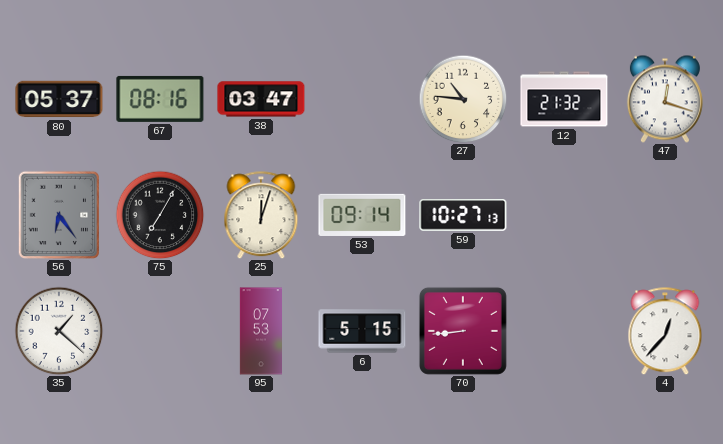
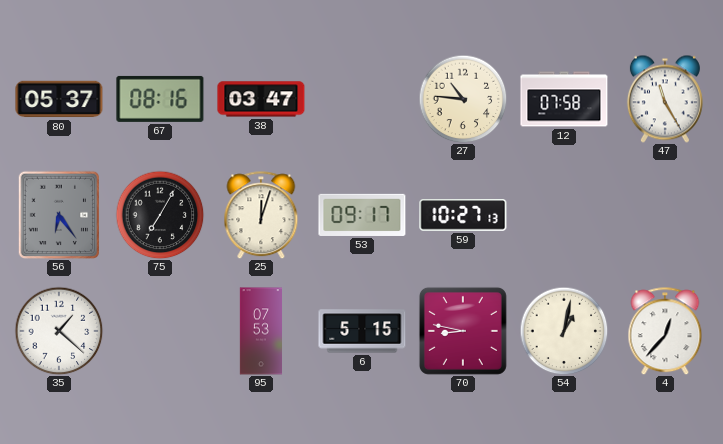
12: 21:32 -> 07:58 (564, 99)
47: 12:18 -> 11:25 (665, 99)
53: 09:14 -> 09:17 (362, 215)
70: 8:44 -> 8:47 (463, 331)
54: none -> 1:02 (564, 331)
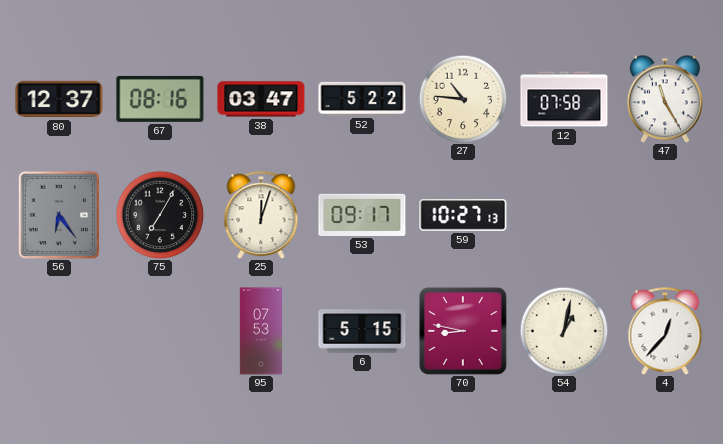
80: 05:37 -> 12:37 (59, 99)
52: none -> 5:22 (362, 99)
35: 1:22 -> none (59, 331)
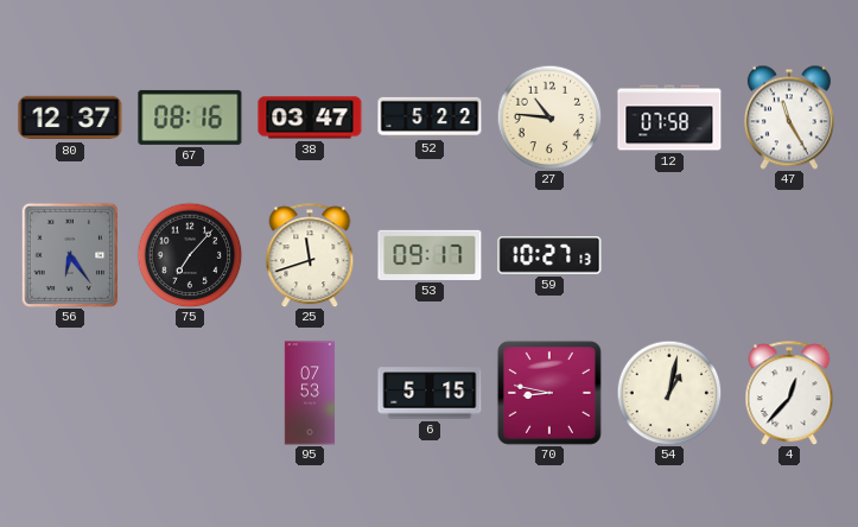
75: 7:05 -> 7:07 (190, 255)
25: 12:03 -> 11:42 (310, 255)
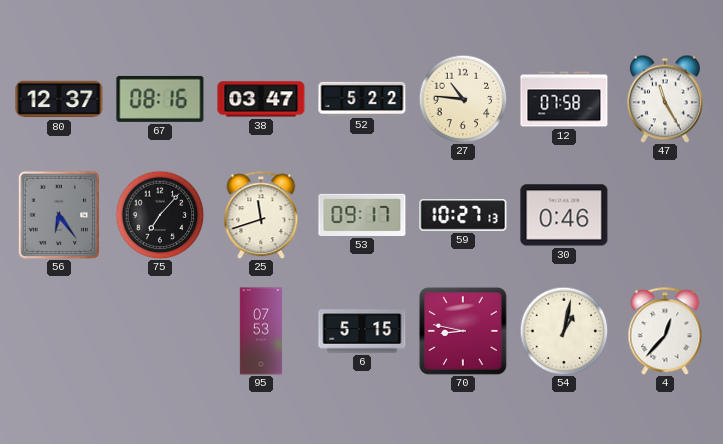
30: none -> 0:46 (564, 215)
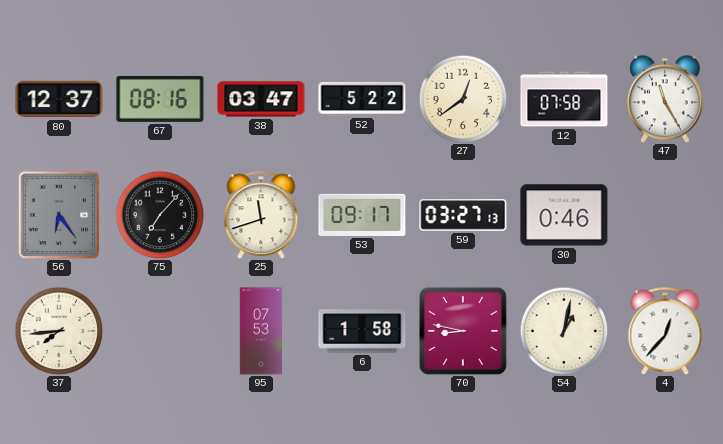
27: 10:46 -> 12:39 (463, 99)
59: 10:27 -> 03:27 (463, 215)
37: none -> 7:44 (59, 331)
6: 5:15 -> 1:58 (362, 331)
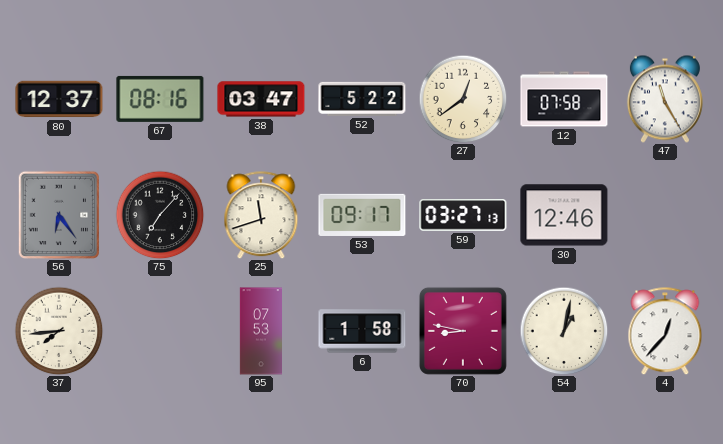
30: 0:46 -> 12:46 (564, 215)
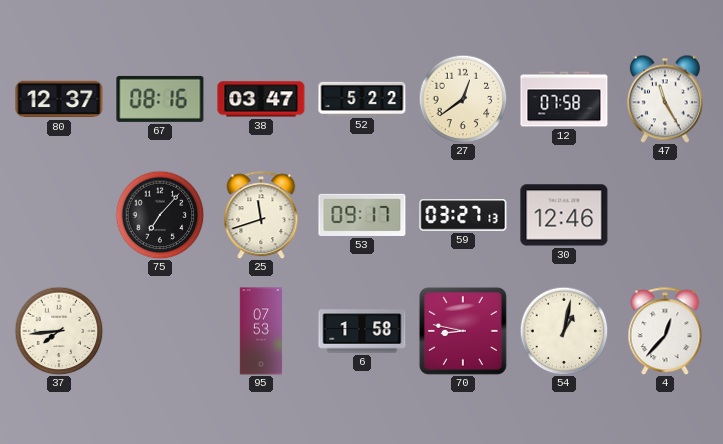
56: 6:24 -> none (58, 214)
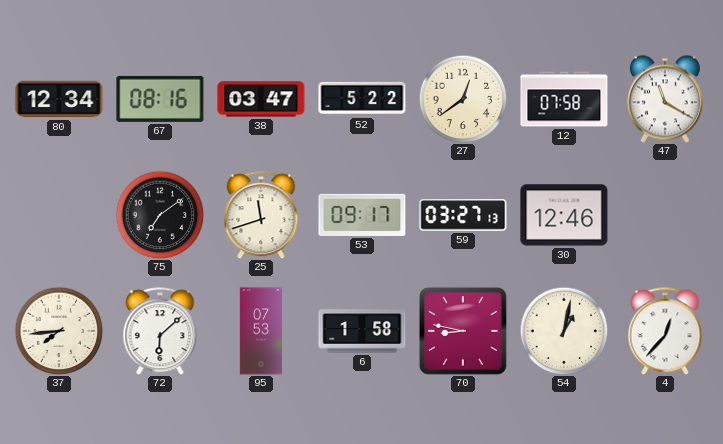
80: 12:37 -> 12:34 (59, 99)
47: 11:25 -> 11:20 (665, 99)
75: 7:07 -> 7:09 (160, 215)
72: none -> 6:08 (160, 331)
